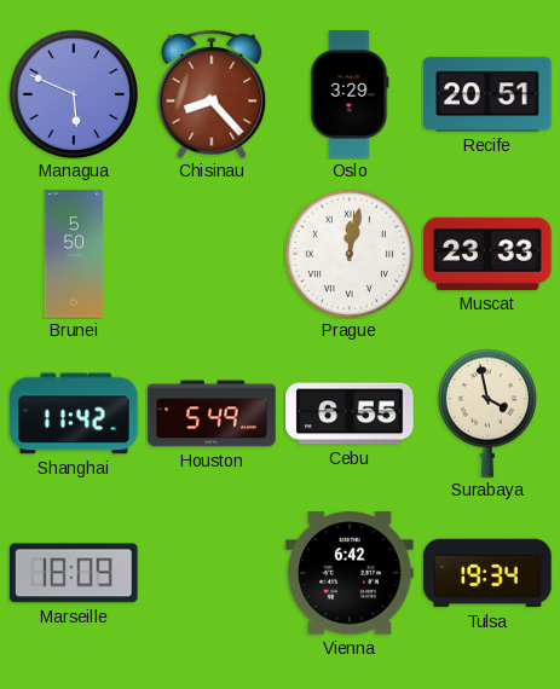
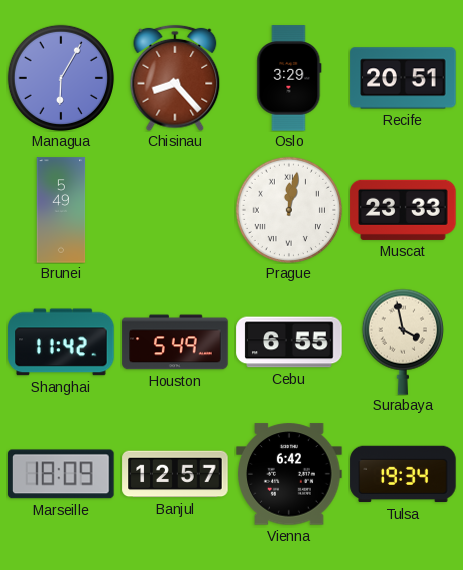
Managua: 5:49 -> 6:05 (61, 78)
Brunei: 5:50 -> 5:49 (61, 210)
Banjul: none -> 12:57 (175, 474)
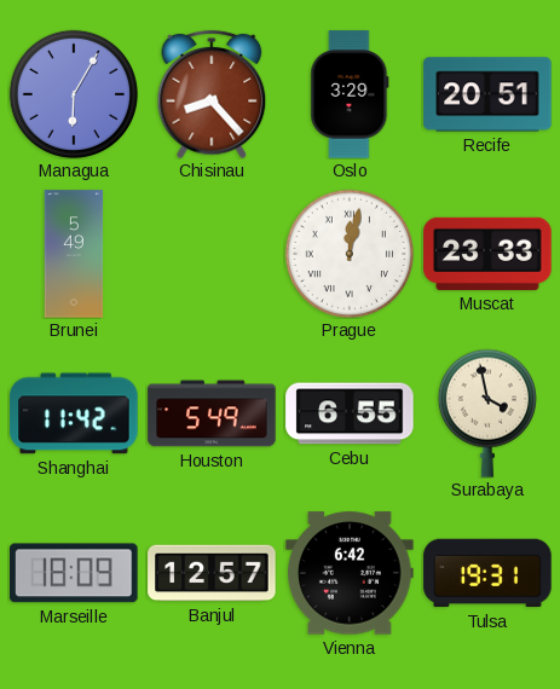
Tulsa: 19:34 -> 19:31 (487, 573)
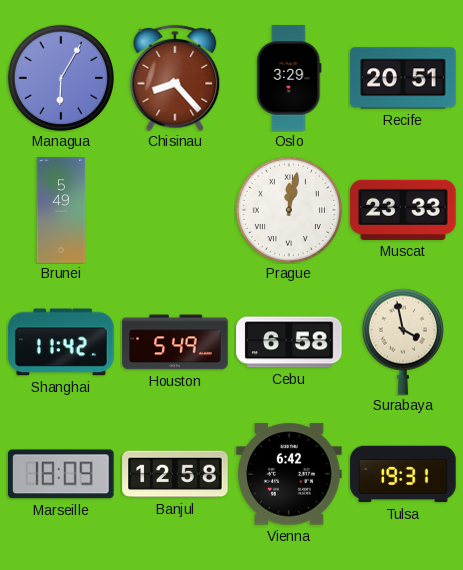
Cebu: 6:55 -> 6:58 (289, 342)
Banjul: 12:57 -> 12:58 (175, 474)
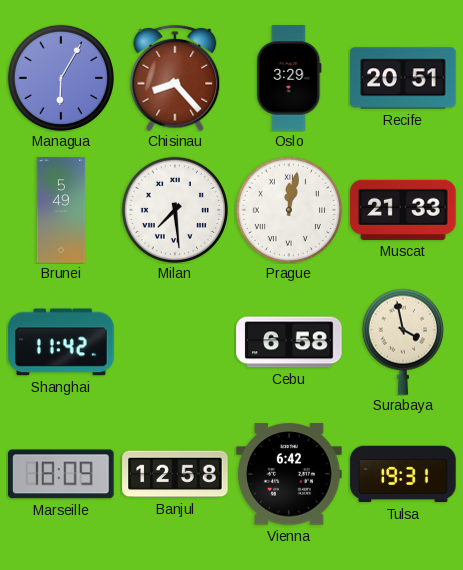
Milan: none -> 7:29 (175, 210)
Muscat: 23:33 -> 21:33 (403, 210)
Houston: 5:49 -> none (175, 342)
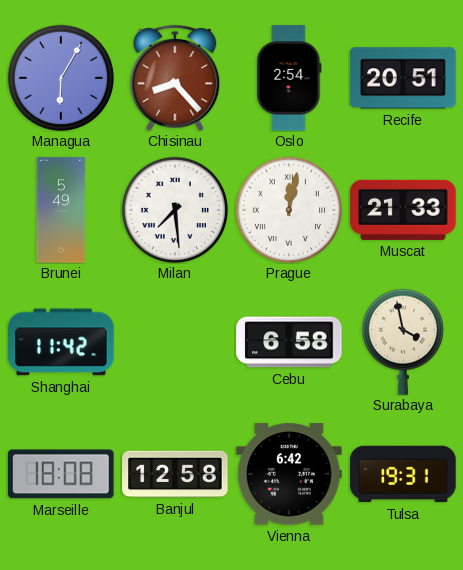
Oslo: 3:29 -> 2:54 (289, 78)
Marseille: 18:09 -> 18:08 (61, 474)
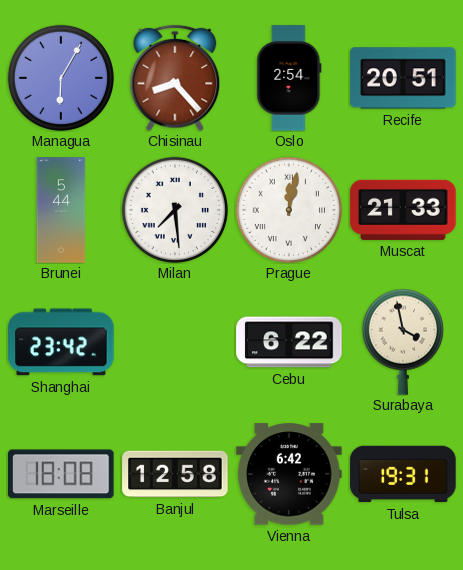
Brunei: 5:49 -> 5:44 (61, 210)
Shanghai: 11:42 -> 23:42 (61, 342)
Cebu: 6:58 -> 6:22 (289, 342)
